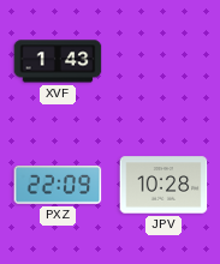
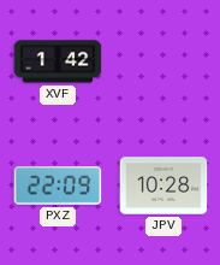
XVF: 1:43 -> 1:42 (58, 61)
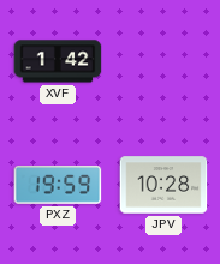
PXZ: 22:09 -> 19:59 (58, 186)
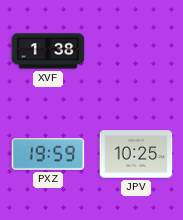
XVF: 1:42 -> 1:38 (48, 51)
JPV: 10:28 -> 10:25 (136, 154)
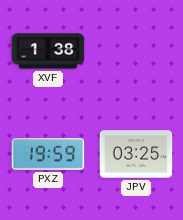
JPV: 10:25 -> 03:25 (136, 154)
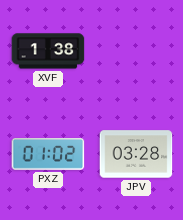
PXZ: 19:59 -> 01:02 (48, 155)
JPV: 03:25 -> 03:28 (136, 154)
